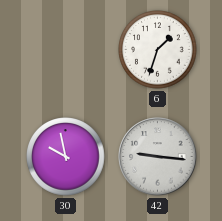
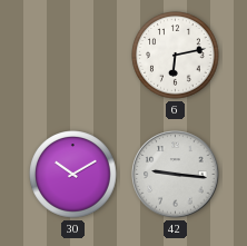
6: 1:33 -> 6:13 (176, 56)
30: 9:58 -> 10:10 (73, 175)
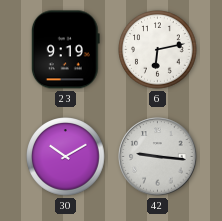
23: none -> 9:19 (65, 50)
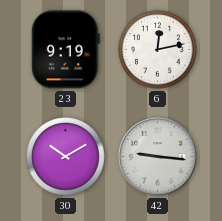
6: 6:13 -> 12:13 (158, 50)
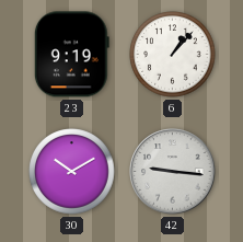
6: 12:13 -> 1:07 (173, 55)
